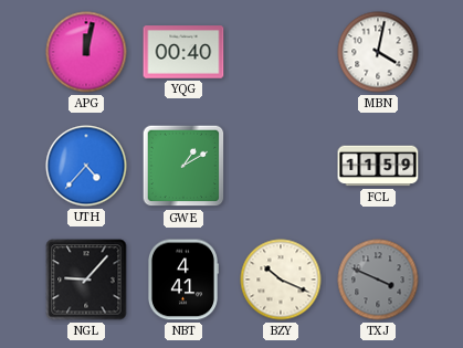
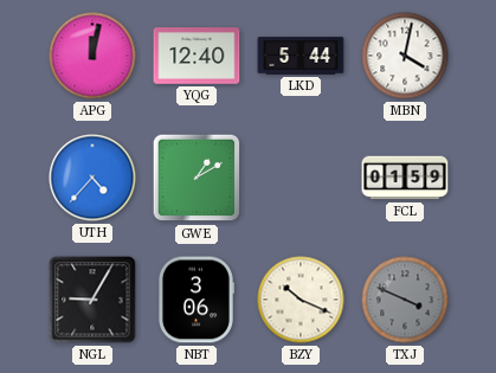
YQG: 00:40 -> 12:40 (197, 56)
LKD: none -> 5:44 (301, 56)
FCL: 11:59 -> 01:59 (405, 178)
NGL: 9:07 -> 9:05 (92, 300)
NBT: 4:41 -> 3:06 (195, 300)
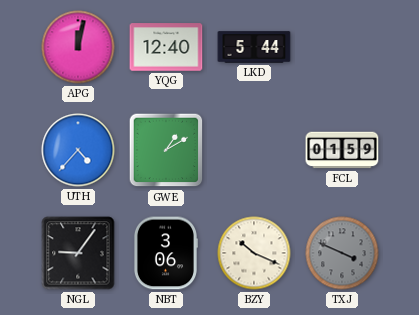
MBN: 4:02 -> none (405, 56)
NGL: 9:05 -> 9:06 (78, 253)
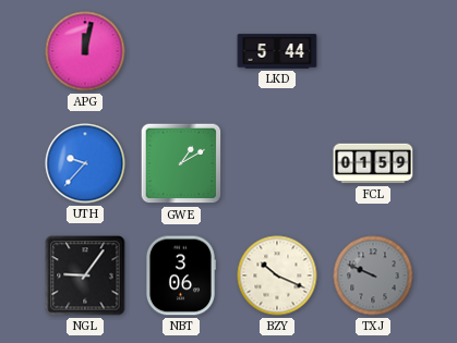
YQG: 12:40 -> none (166, 47)
UTH: 4:37 -> 9:37 (85, 163)
TXJ: 3:49 -> 9:49 (373, 275)
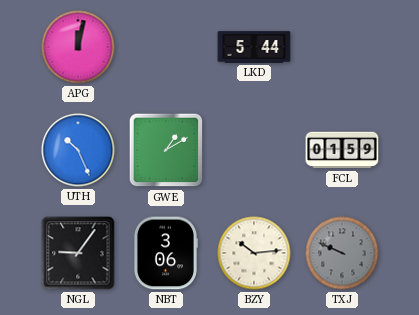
UTH: 9:37 -> 10:26 (78, 150)
BZY: 10:19 -> 10:14 (254, 253)
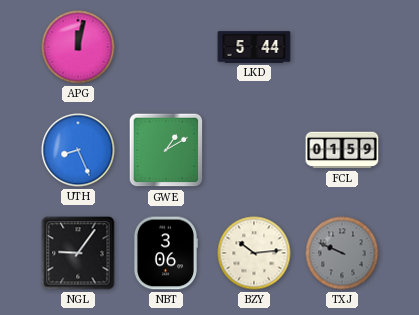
UTH: 10:26 -> 8:26 (78, 150)
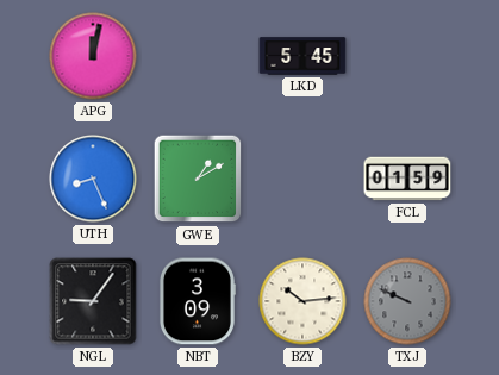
LKD: 5:44 -> 5:45 (302, 56)
NBT: 3:06 -> 3:09 (197, 301)
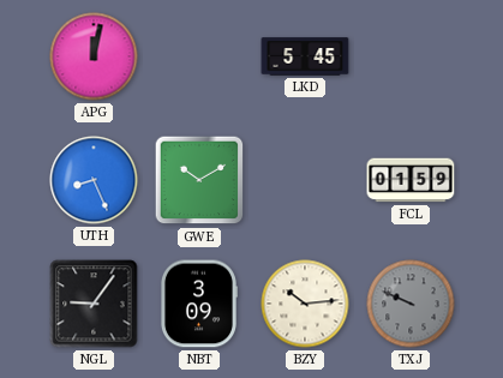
GWE: 1:10 -> 10:10 (199, 180)
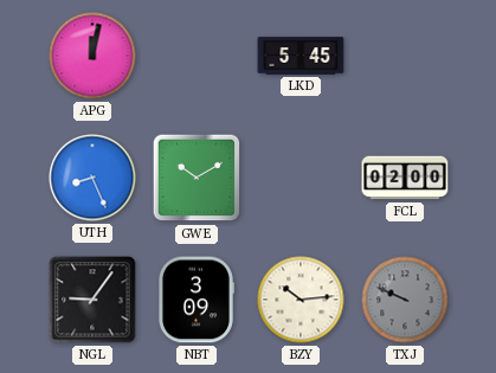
FCL: 01:59 -> 02:00 (405, 178)
